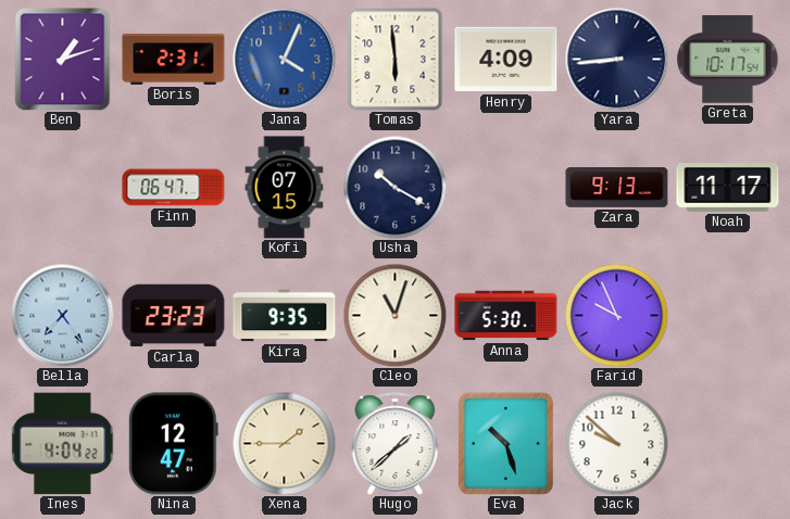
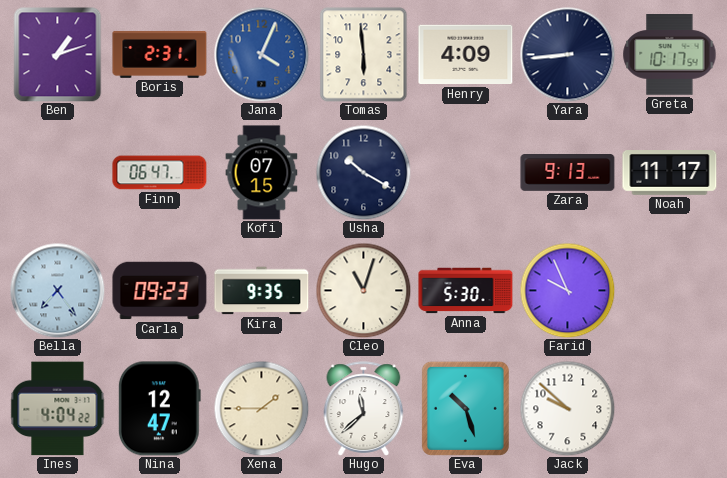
Carla: 23:23 -> 09:23 (160, 291)
Hugo: 1:38 -> 11:38 (364, 409)
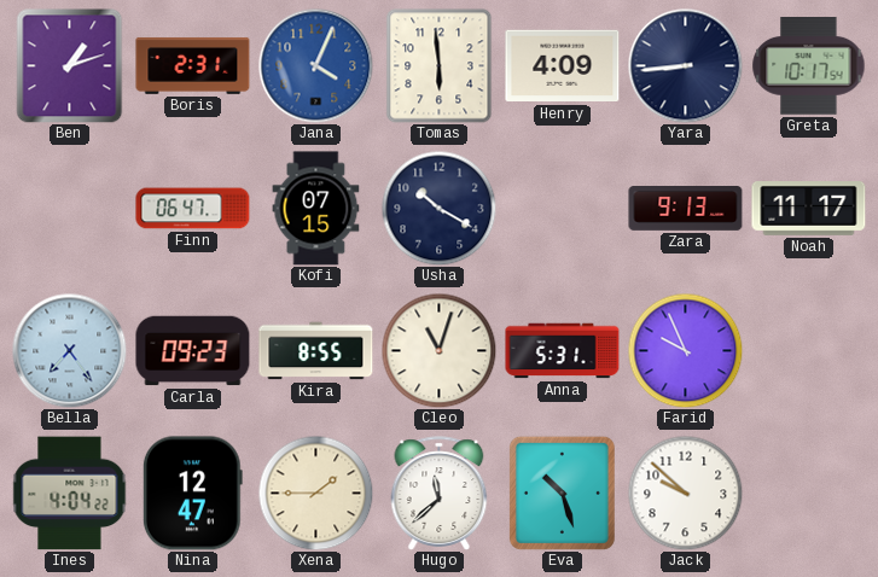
Kira: 9:35 -> 8:55 (316, 351)
Anna: 5:30 -> 5:31 (563, 351)
